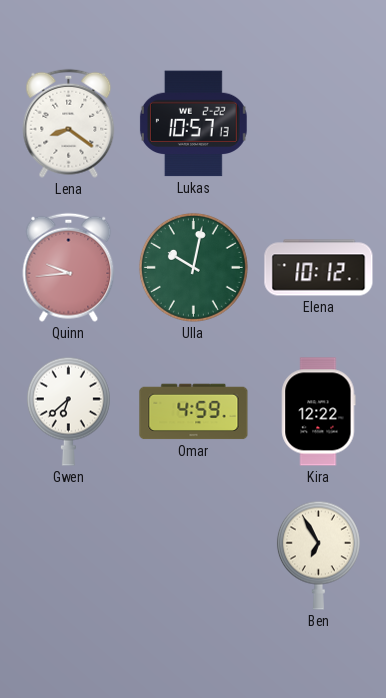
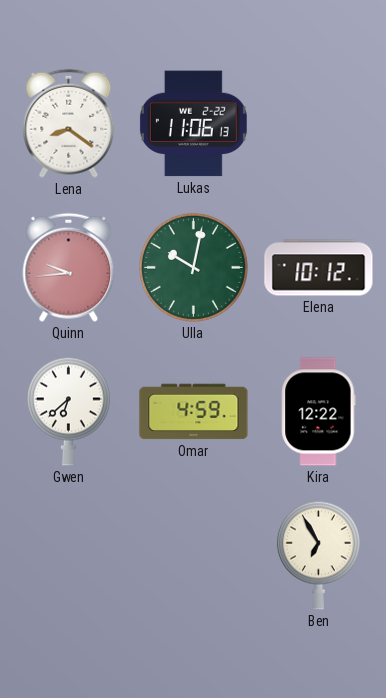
Lukas: 10:57 -> 11:06 (193, 124)
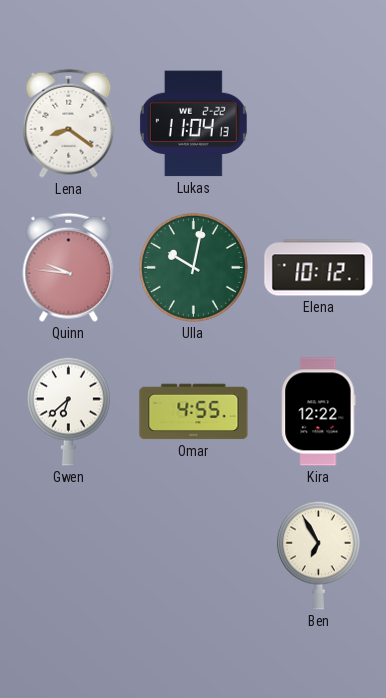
Lukas: 11:06 -> 11:04 (193, 124)
Quinn: 9:44 -> 9:46 (69, 267)
Omar: 4:59 -> 4:55 (194, 412)
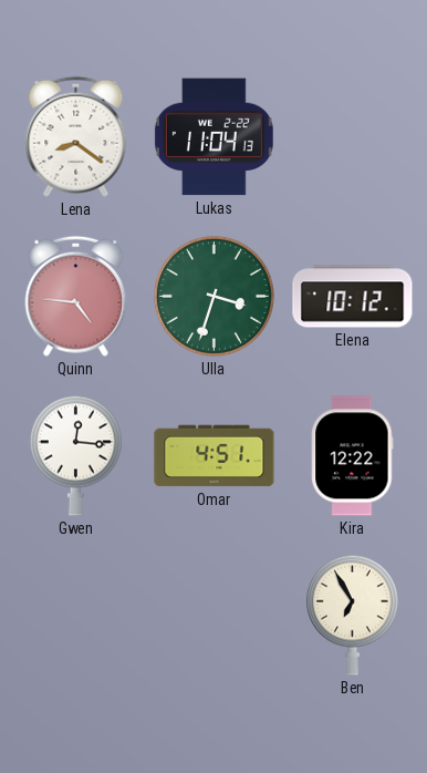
Quinn: 9:46 -> 4:46 (76, 296)
Ulla: 10:02 -> 3:33 (213, 296)
Gwen: 6:38 -> 12:16 (75, 455)
Omar: 4:55 -> 4:51 (215, 456)
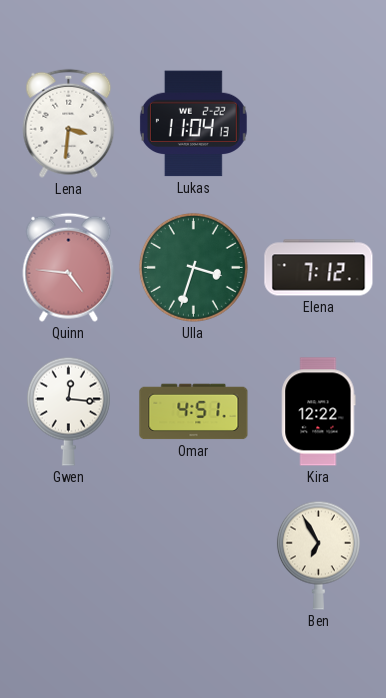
Lena: 8:21 -> 3:31 (69, 123)
Elena: 10:12 -> 7:12 (319, 268)
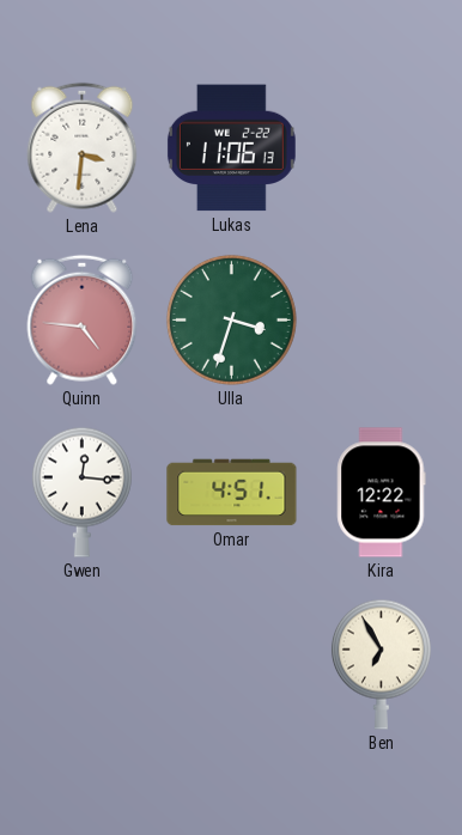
Lukas: 11:04 -> 11:06 (231, 148)
Elena: 7:12 -> none (319, 268)
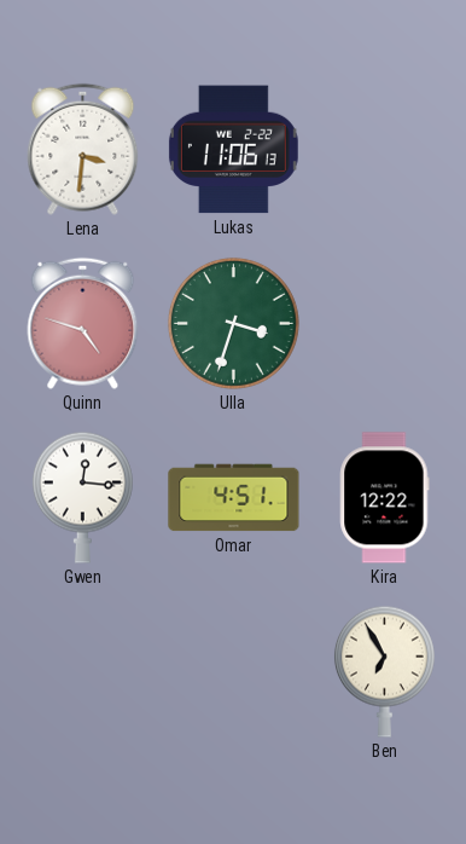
Quinn: 4:46 -> 4:48 (83, 323)
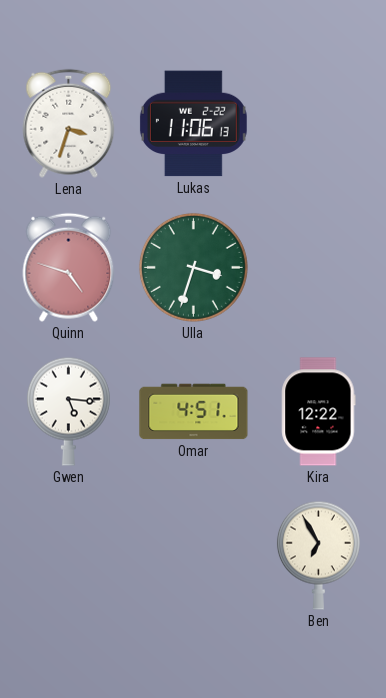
Lena: 3:31 -> 3:33 (69, 123)
Gwen: 12:16 -> 5:16 (68, 411)
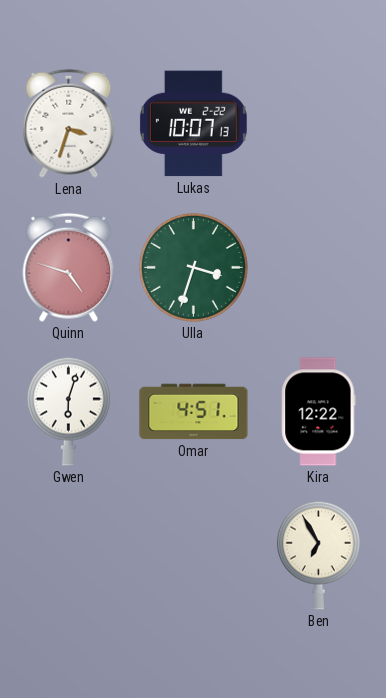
Lukas: 11:06 -> 10:07 (193, 124)
Gwen: 5:16 -> 6:03 (68, 411)
